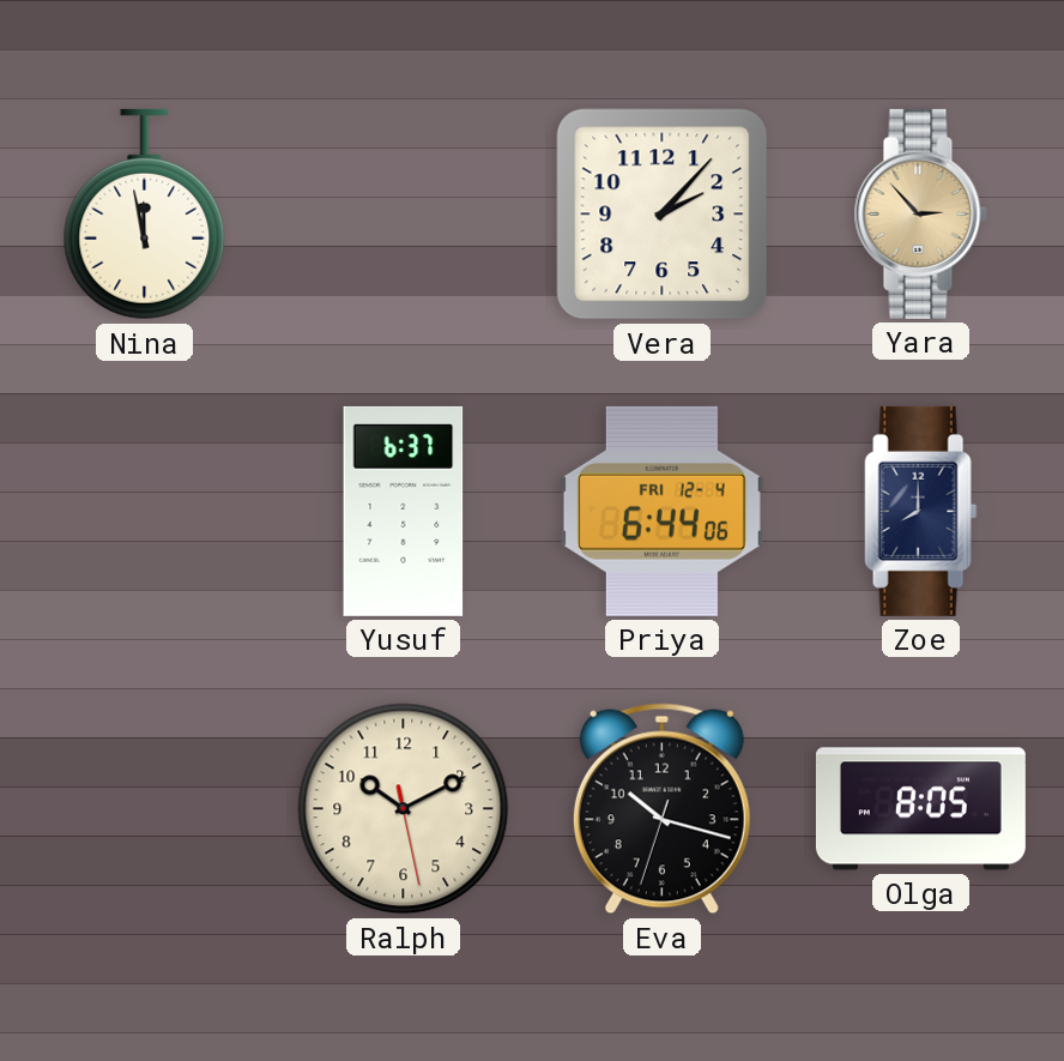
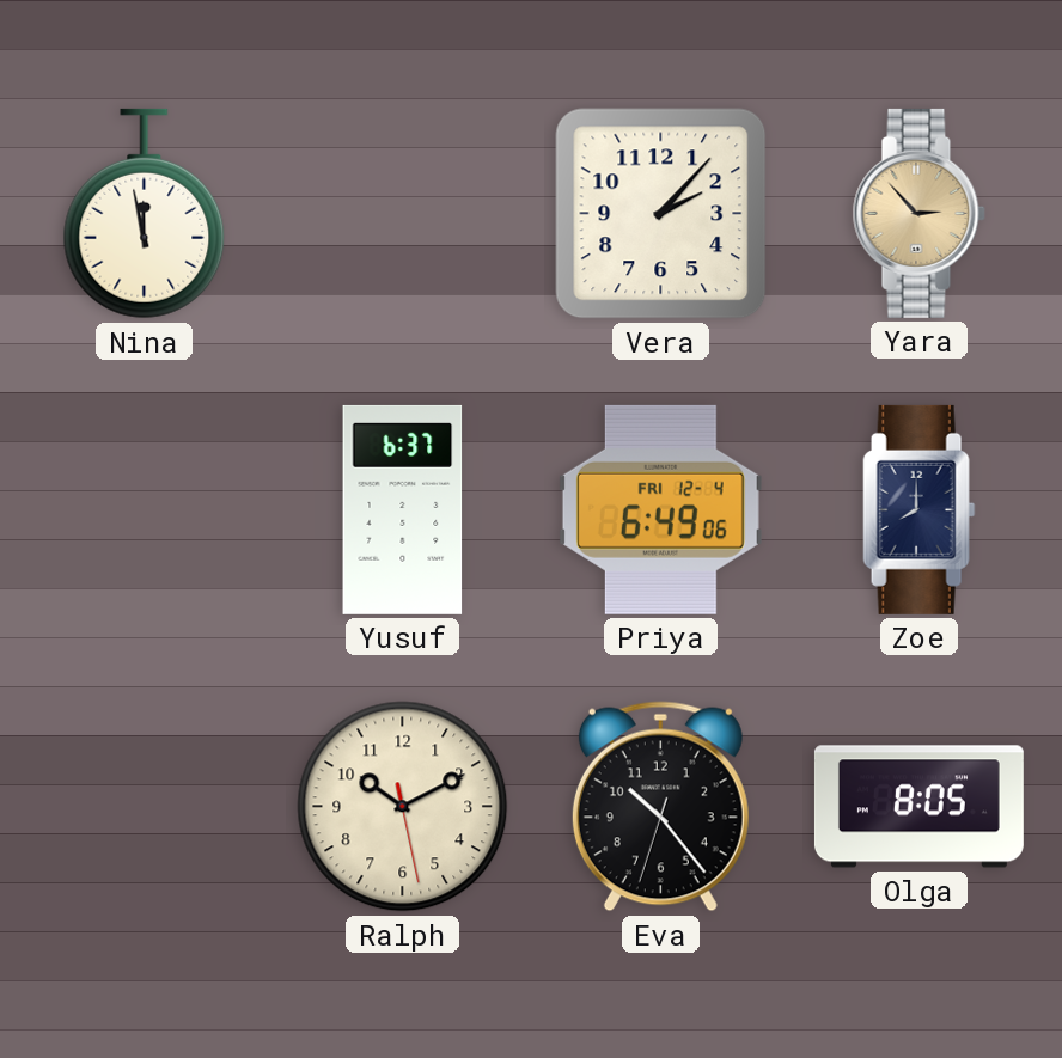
Priya: 6:44 -> 6:49 (660, 509)
Eva: 10:17 -> 10:23 (660, 807)
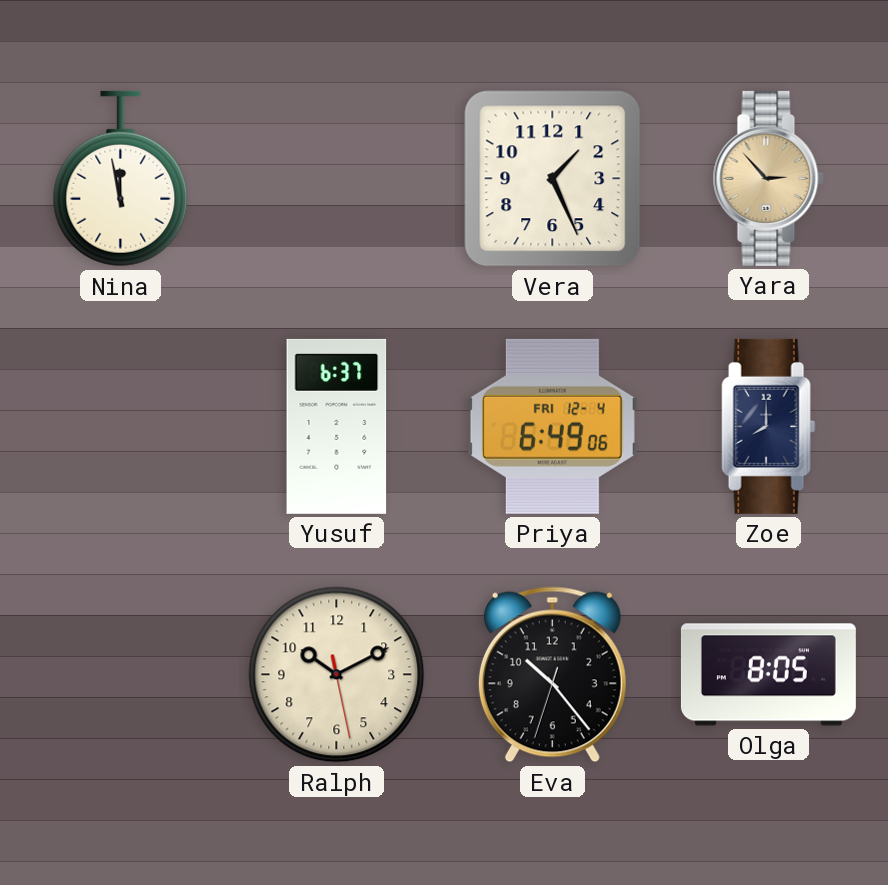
Vera: 2:07 -> 1:26 (553, 179)
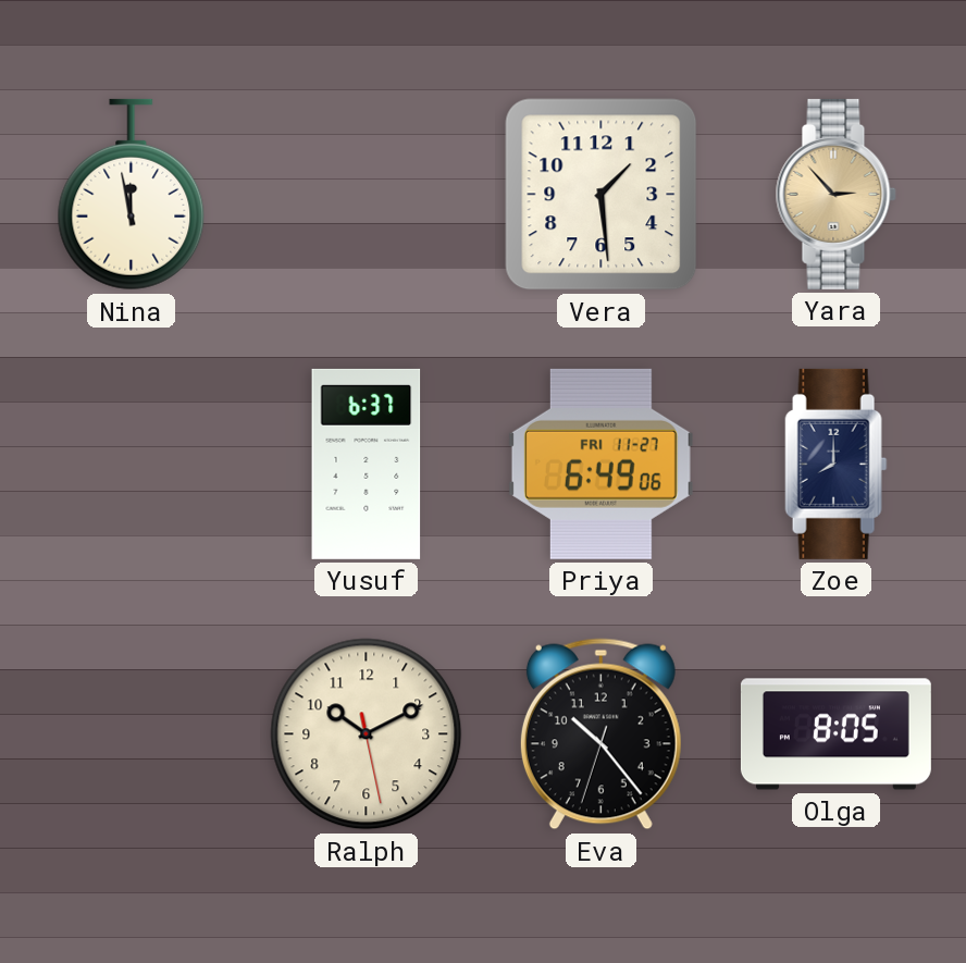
Vera: 1:26 -> 1:29 (602, 195)
Priya date: FRI 12-4 -> FRI 11-27 (600, 464)
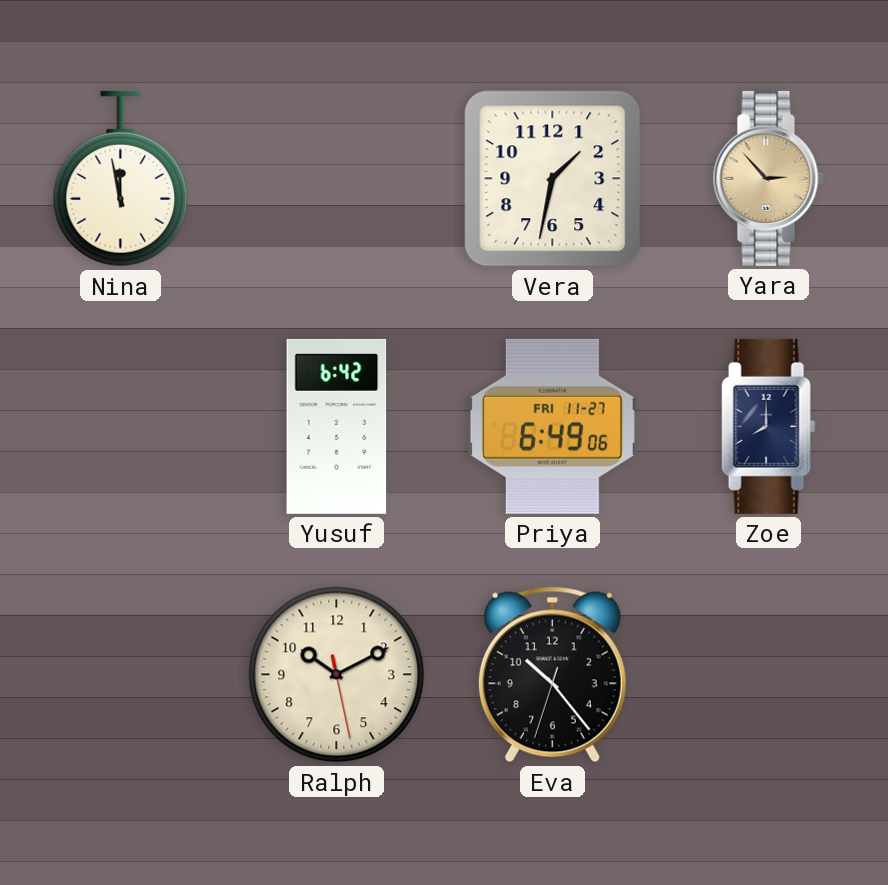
Vera: 1:29 -> 1:32 (553, 179)
Yusuf: 6:37 -> 6:42 (337, 426)
Olga: 8:05 -> none (835, 734)
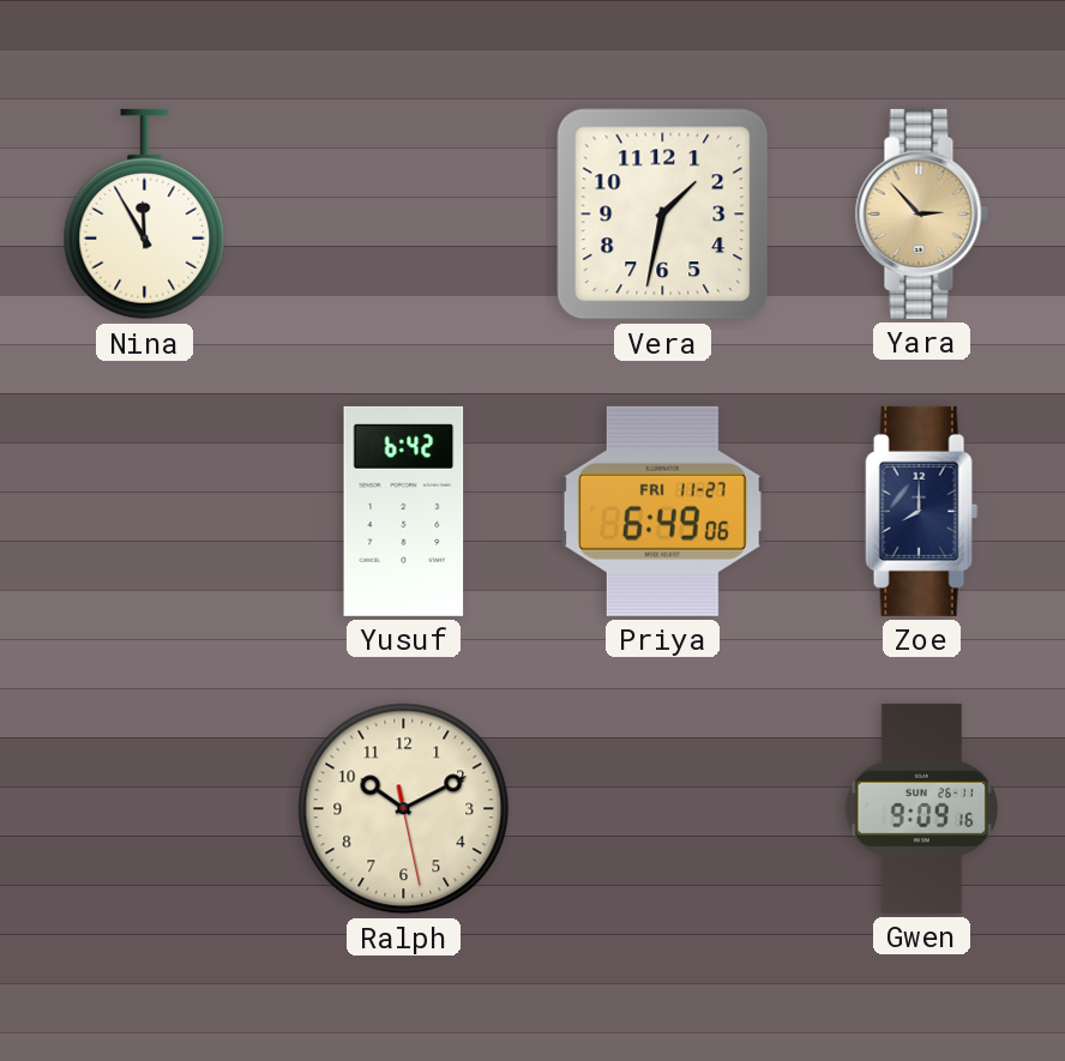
Nina: 11:58 -> 11:55 (145, 215)
Eva: 10:23 -> none (552, 675)
Gwen: none -> 9:09 (921, 808)
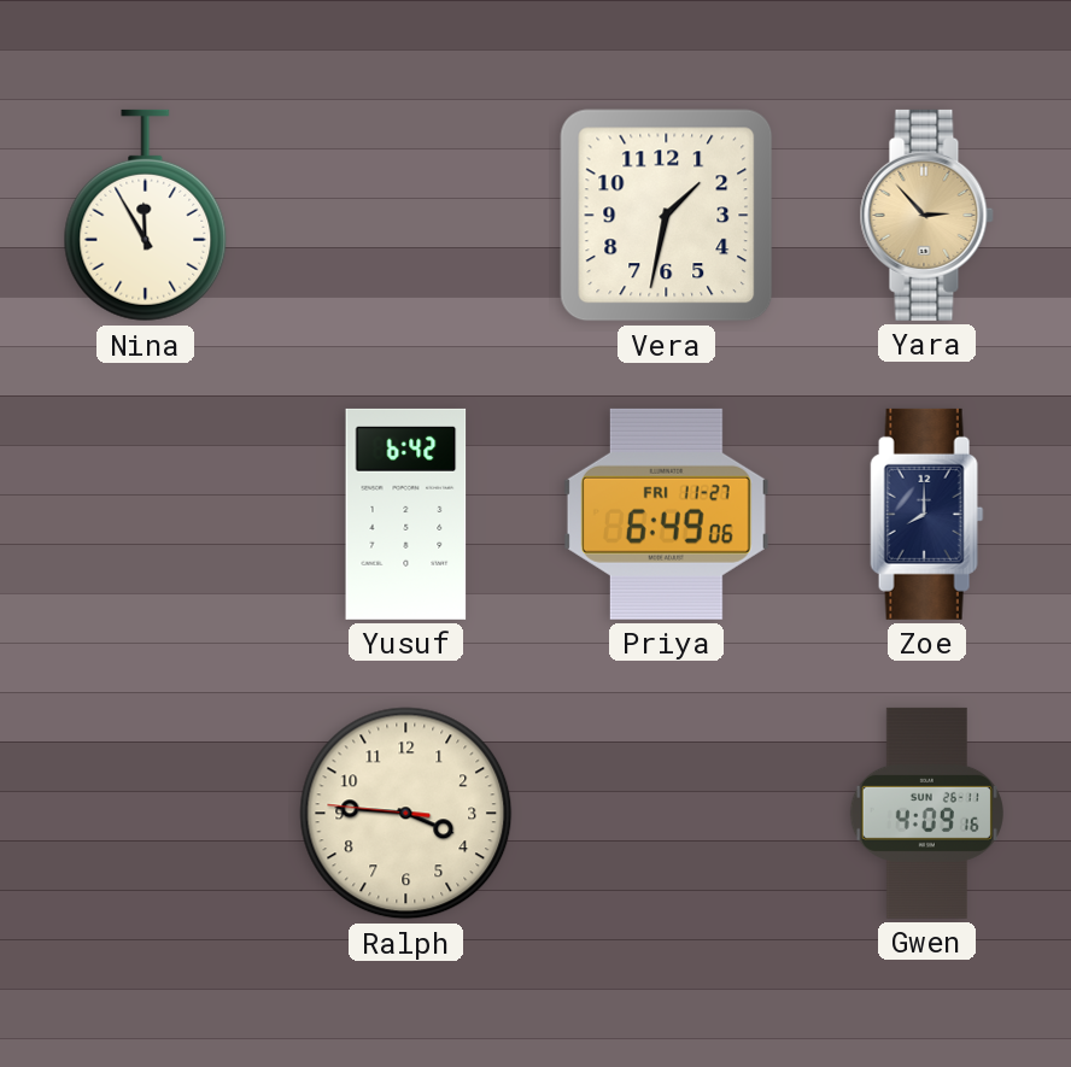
Ralph: 10:10 -> 3:45 (406, 814)
Gwen: 9:09 -> 4:09 (926, 813)
